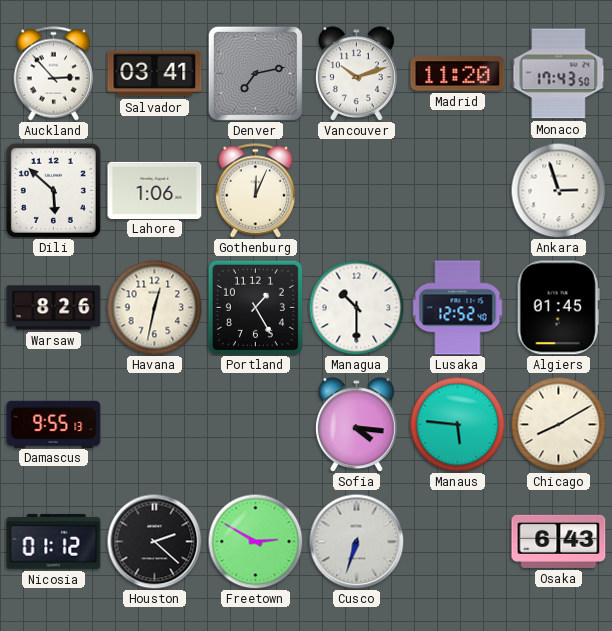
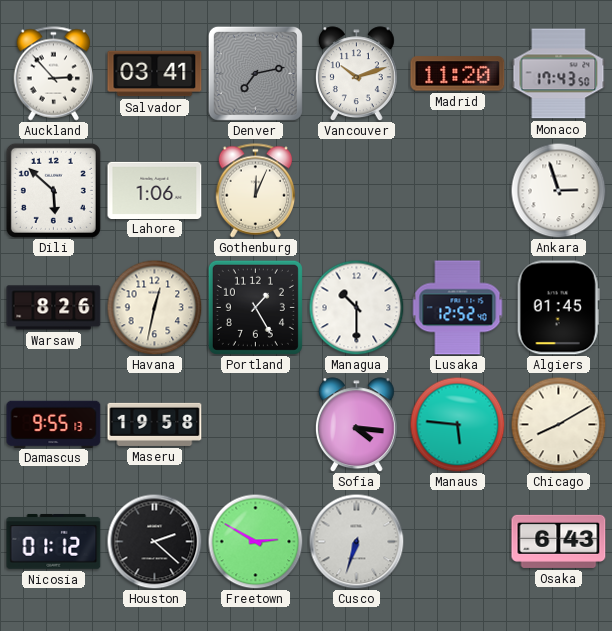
Maseru: none -> 19:58 (155, 424)
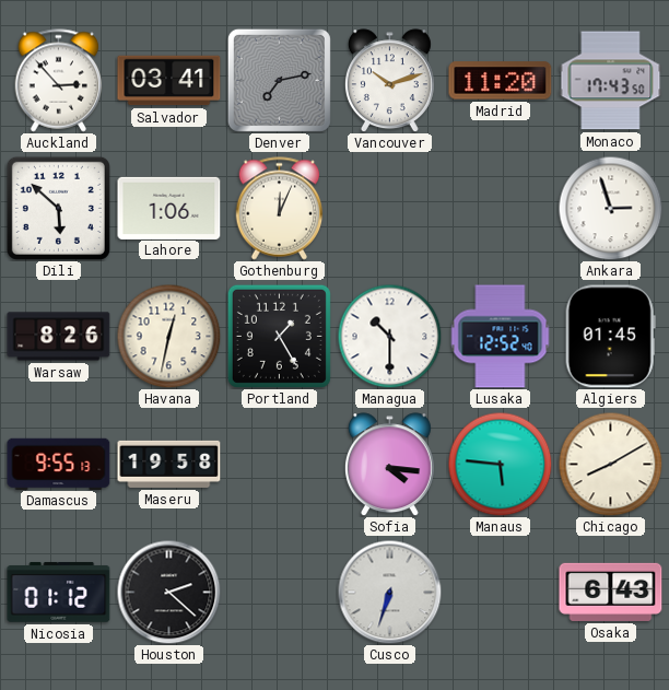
Freetown: 2:50 -> none (255, 541)
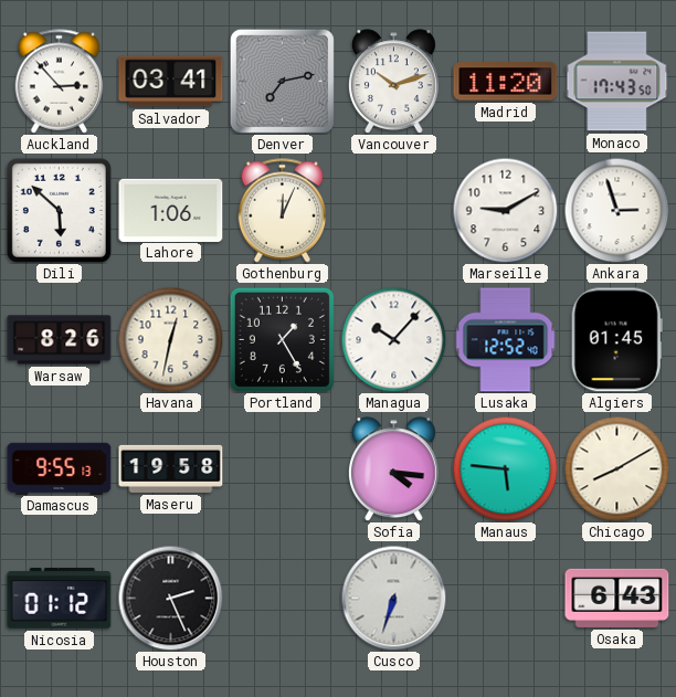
Marseille: none -> 9:10 (505, 210)
Managua: 10:30 -> 10:07 (393, 339)
Houston: 2:22 -> 2:26 (170, 598)
